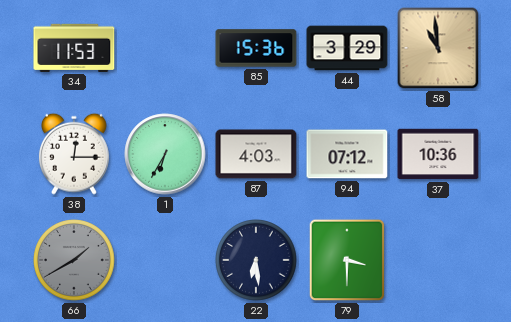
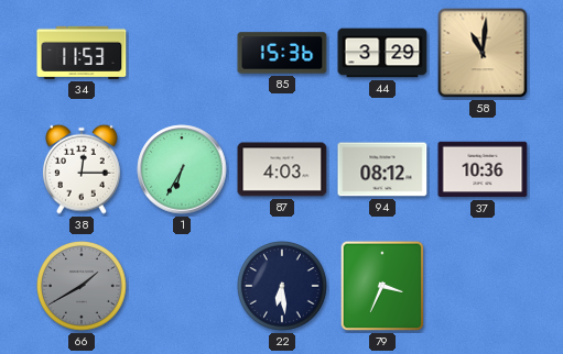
58: 10:59 -> 11:01 (483, 53)
94: 07:12 -> 08:12 (382, 169)
79: 3:30 -> 3:34 (382, 286)
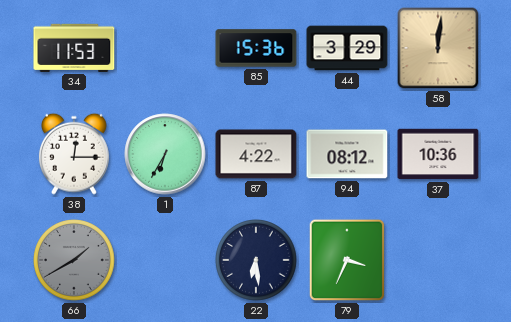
58: 11:01 -> 12:01 (438, 48)
87: 4:03 -> 4:22 (256, 154)
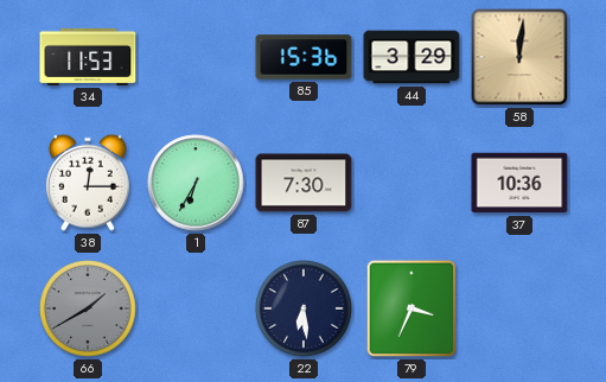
87: 4:22 -> 7:30 (304, 183)
94: 08:12 -> none (347, 154)
